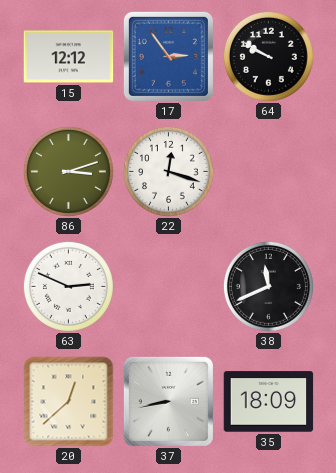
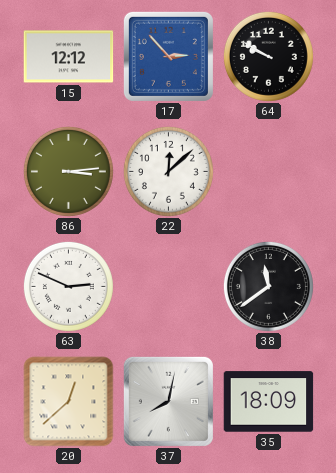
17: 2:54 -> 2:53 (168, 56)
86: 3:12 -> 3:14 (68, 171)
22: 12:18 -> 12:08 (168, 171)
38: 11:41 -> 11:39 (268, 286)
37: 8:43 -> 8:02 (168, 401)
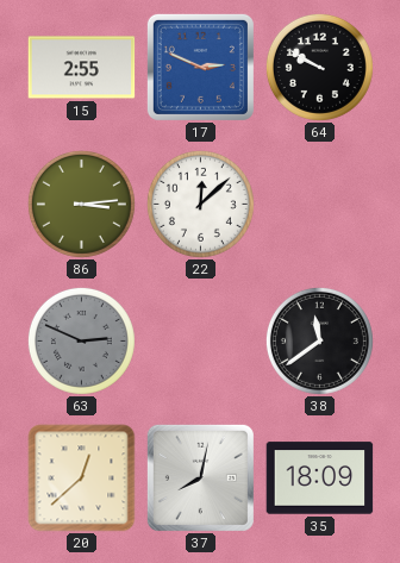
15: 12:12 -> 2:55 (82, 68)
17: 2:53 -> 2:49 (200, 67)
63 dial: white -> grey (81, 340)
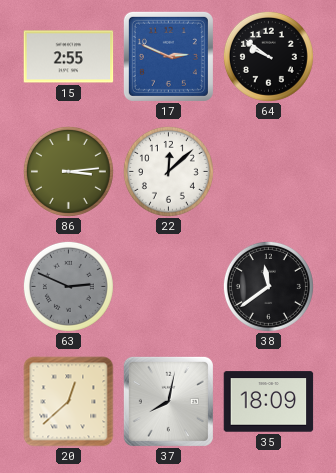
64: 9:50 -> 9:51 (268, 56)
